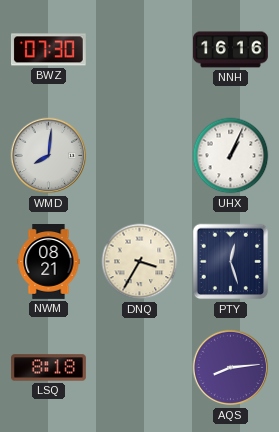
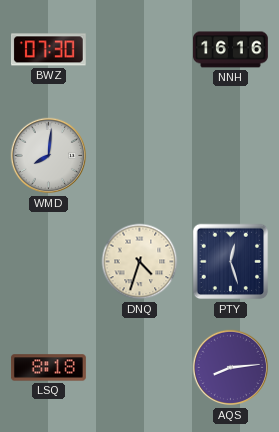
UHX: 1:04 -> none (231, 156)
NWM: 08:21 -> none (49, 262)
DNQ: 3:35 -> 4:33 (140, 262)
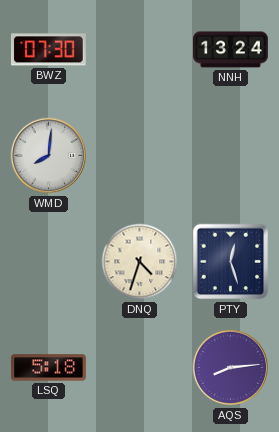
NNH: 16:16 -> 13:24 (231, 50)
LSQ: 8:18 -> 5:18 (49, 368)
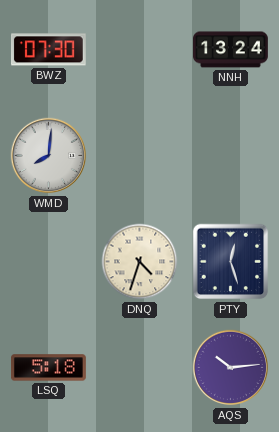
AQS: 8:14 -> 10:14 (231, 368)
